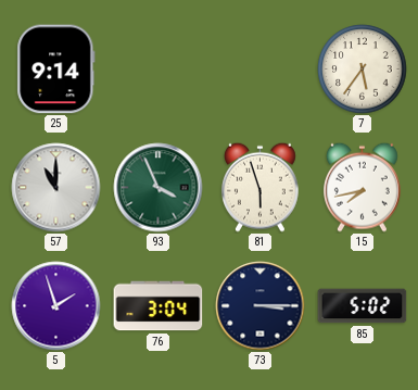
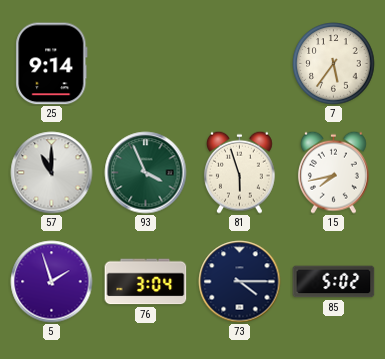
73: 3:15 -> 4:15 (240, 282)
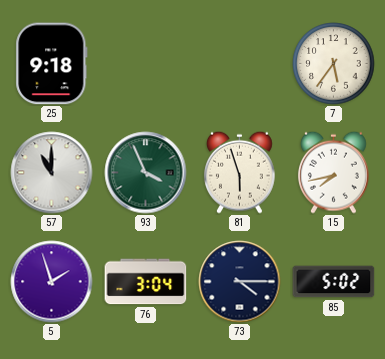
25: 9:14 -> 9:18 (52, 64)
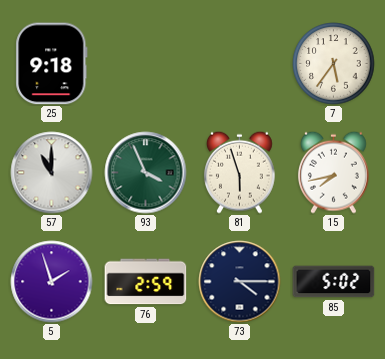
76: 3:04 -> 2:59 (146, 282)
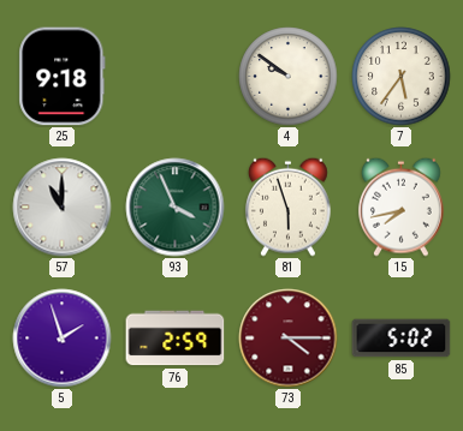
4: none -> 9:51 (289, 77)
73 dial: navy -> burgundy (289, 339)
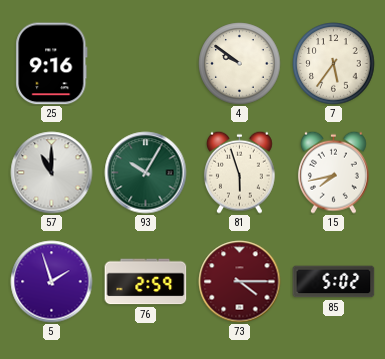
25: 9:18 -> 9:16 (52, 64)
93: 3:56 -> 10:05 (146, 173)
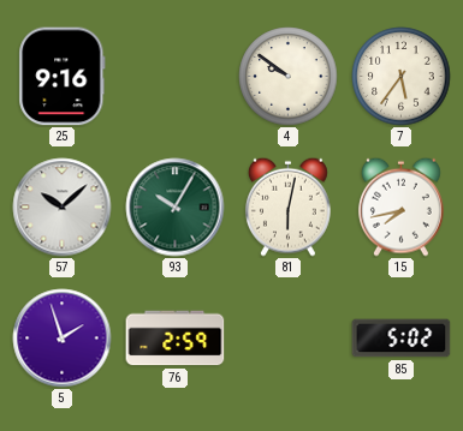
57: 11:00 -> 10:08 (63, 208)
81: 5:57 -> 6:02 (287, 206)
73: 4:15 -> none (240, 282)
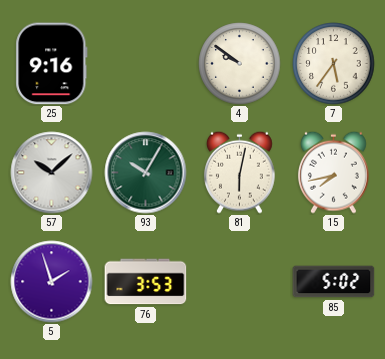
76: 2:59 -> 3:53 (146, 282)
